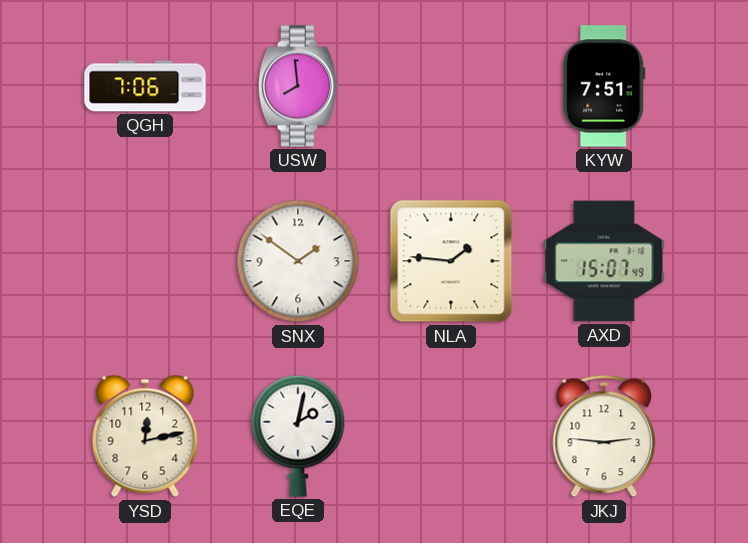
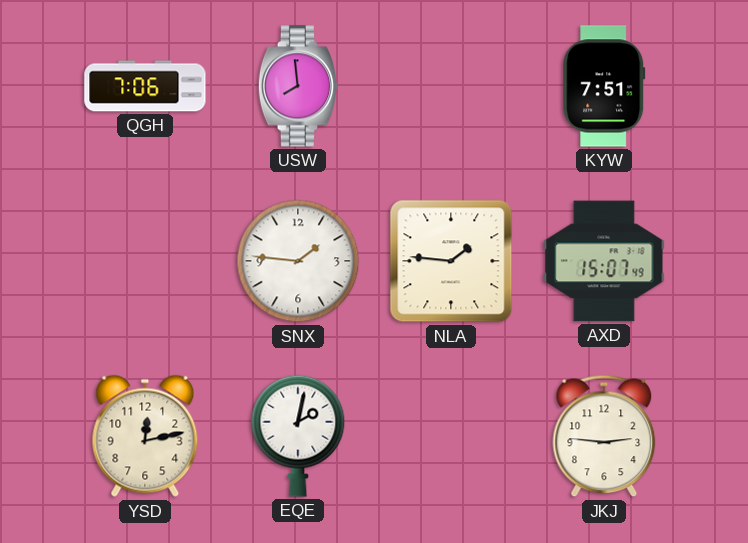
SNX: 1:51 -> 1:46 (298, 261)
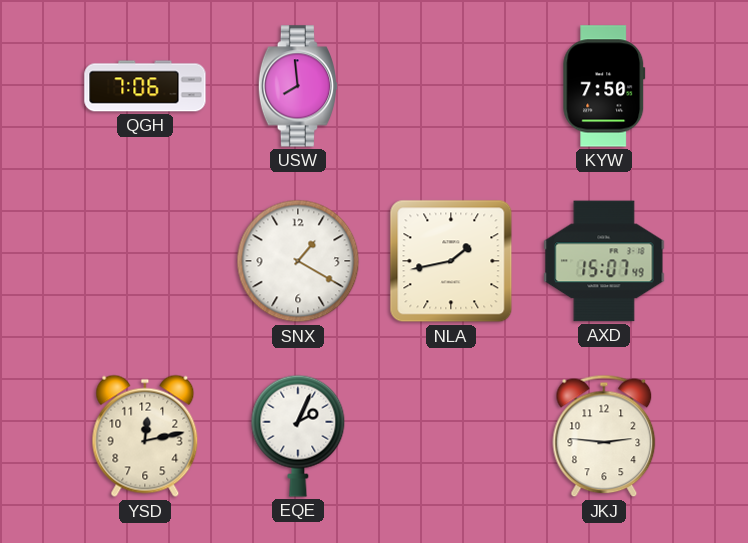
KYW: 7:51 -> 7:50 (604, 86)
SNX: 1:46 -> 1:20 (298, 261)
NLA: 1:46 -> 1:43 (451, 261)
EQE: 2:02 -> 2:04 (298, 436)
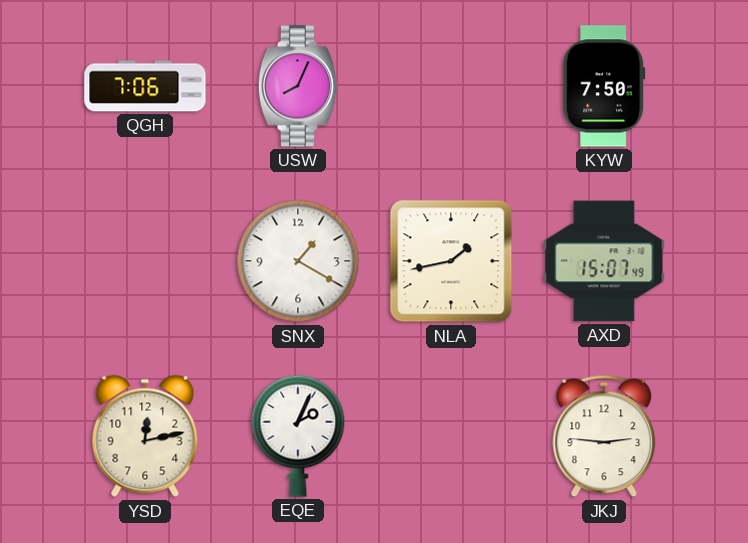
USW: 7:59 -> 8:04 (297, 86)
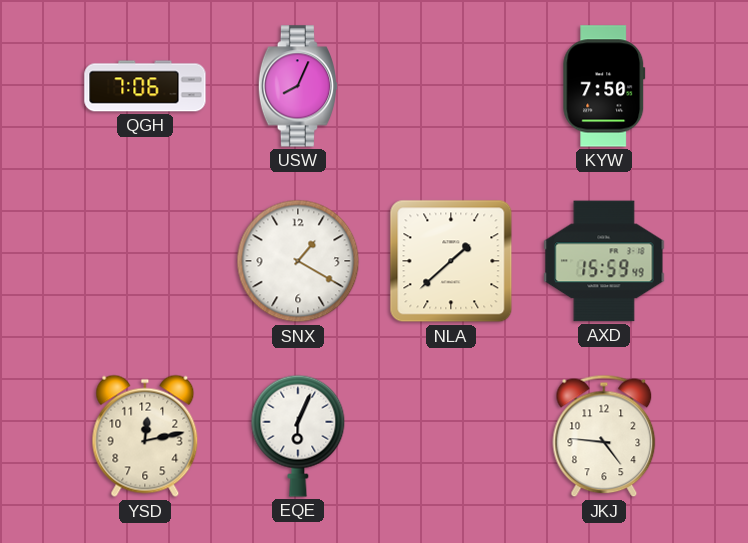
NLA: 1:43 -> 1:38 (451, 261)
AXD: 15:07 -> 15:59 (604, 261)
EQE: 2:04 -> 6:04 (298, 436)
JKJ: 2:46 -> 4:46 (604, 436)
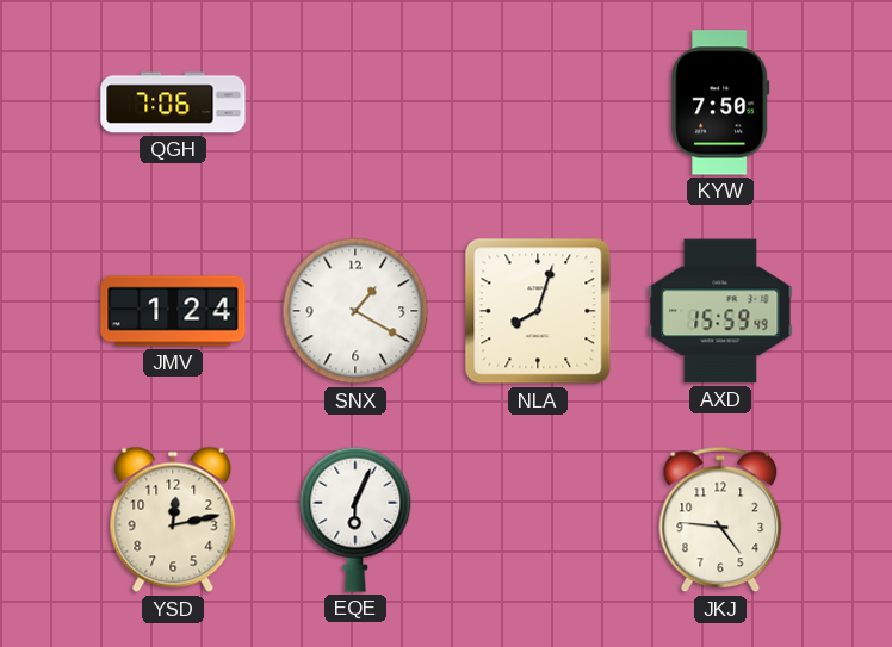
USW: 8:04 -> none (297, 86)
JMV: none -> 1:24 (173, 311)
NLA: 1:38 -> 8:03 (538, 311)
